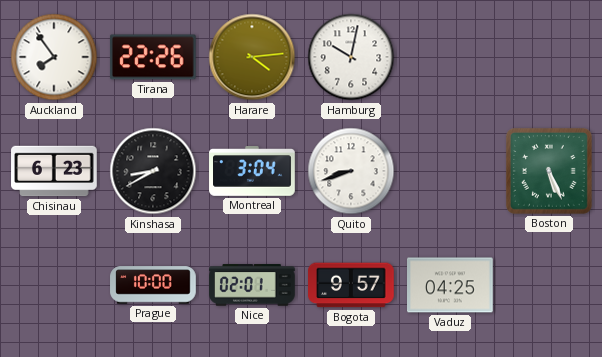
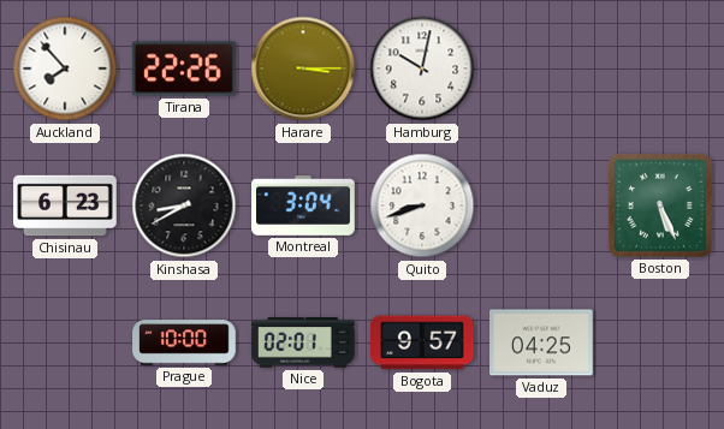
Auckland: 7:54 -> 7:53 (65, 68)
Harare: 4:14 -> 3:15 (303, 68)
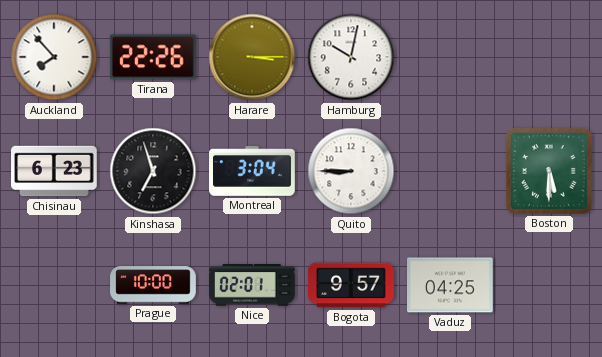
Kinshasa: 8:40 -> 6:57 (153, 171)
Quito: 8:42 -> 8:45 (351, 171)
Boston: 5:26 -> 5:30 (549, 171)
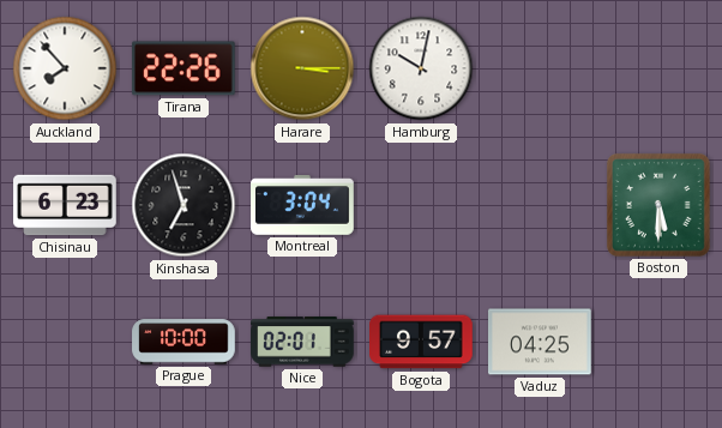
Quito: 8:45 -> none (351, 171)
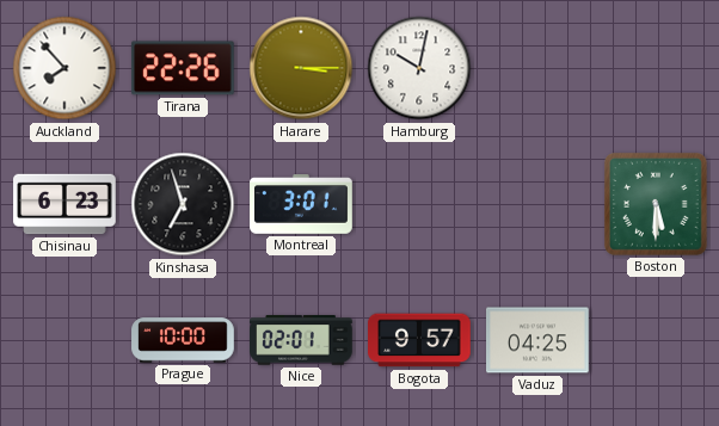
Montreal: 3:04 -> 3:01 (301, 205)
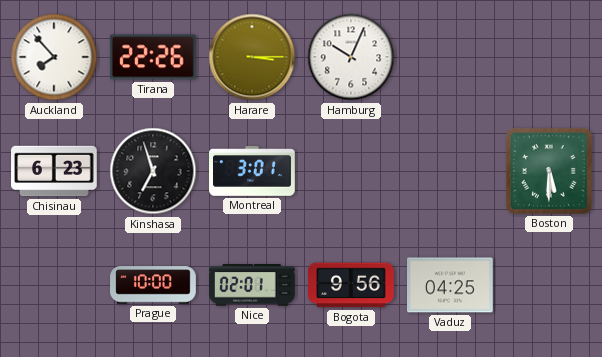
Hamburg: 10:02 -> 10:04 (351, 57)
Bogota: 9:57 -> 9:56 (352, 285)
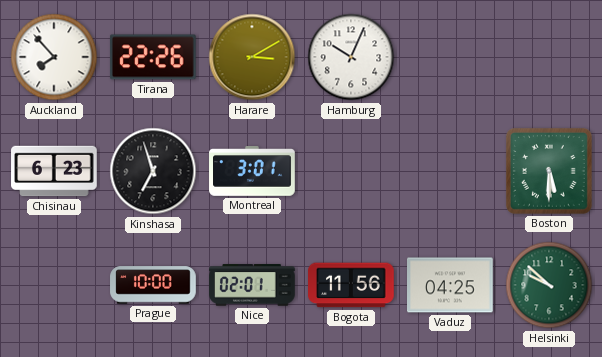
Harare: 3:15 -> 3:10 (252, 57)
Bogota: 9:56 -> 11:56 (352, 285)
Helsinki: none -> 9:52 (549, 285)
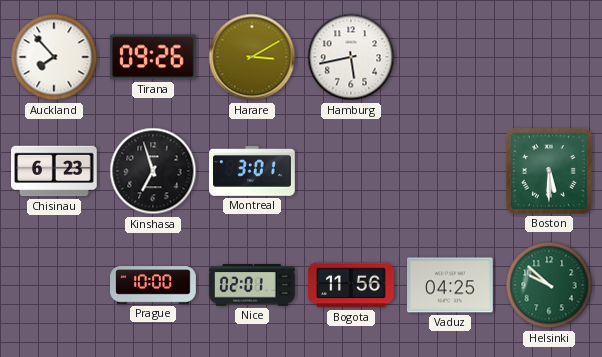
Tirana: 22:26 -> 09:26 (153, 57)
Hamburg: 10:04 -> 5:43 (351, 57)
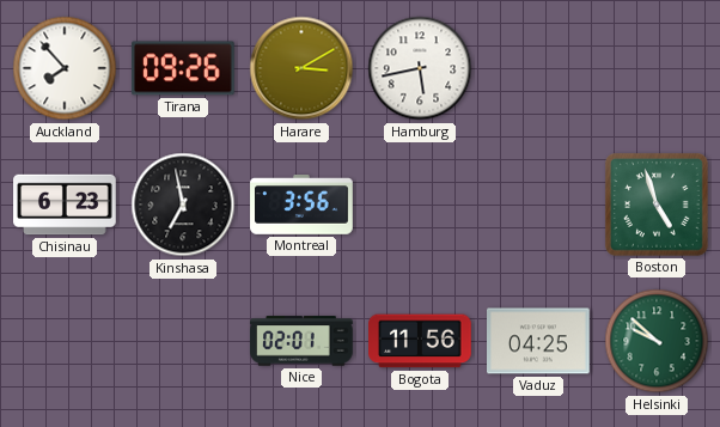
Kinshasa: 6:57 -> 6:58 (183, 205)
Montreal: 3:01 -> 3:56 (301, 206)
Boston: 5:30 -> 4:57 (657, 205)
Prague: 10:00 -> none (153, 285)
